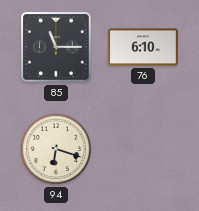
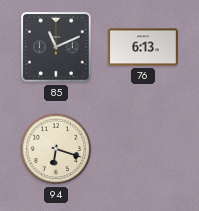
85: 11:15 -> 11:11 (57, 48)
76: 6:10 -> 6:13 (143, 47)
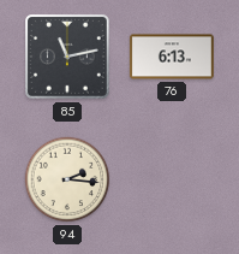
85: 11:11 -> 11:13 (68, 58)
94: 6:18 -> 2:16 (67, 179)
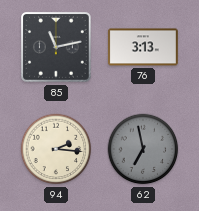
76: 6:13 -> 3:13 (143, 47)
62: none -> 6:58 (143, 149)
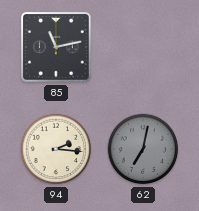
76: 3:13 -> none (143, 47)
62: 6:58 -> 7:02 (143, 149)
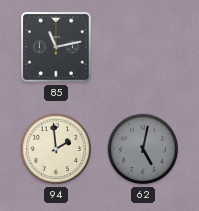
94: 2:16 -> 1:59 (56, 149)
62: 7:02 -> 5:02 (143, 149)
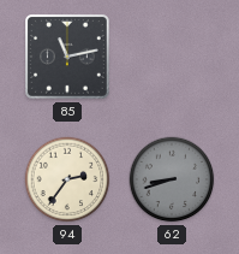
94: 1:59 -> 2:36 (67, 179)
62: 5:02 -> 8:42 (172, 179)
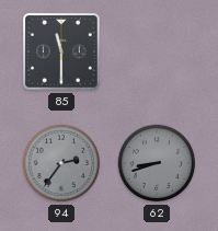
85: 11:13 -> 11:30 (62, 53)
94 dial: cream -> grey (61, 163)
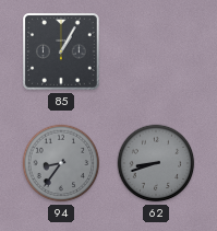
85: 11:30 -> 1:05 (62, 53)
94: 2:36 -> 8:36 (61, 163)
